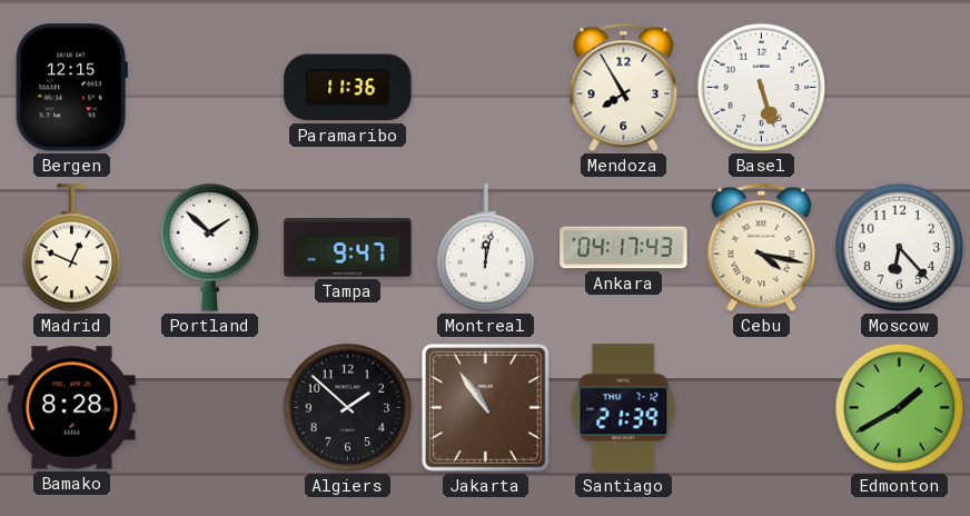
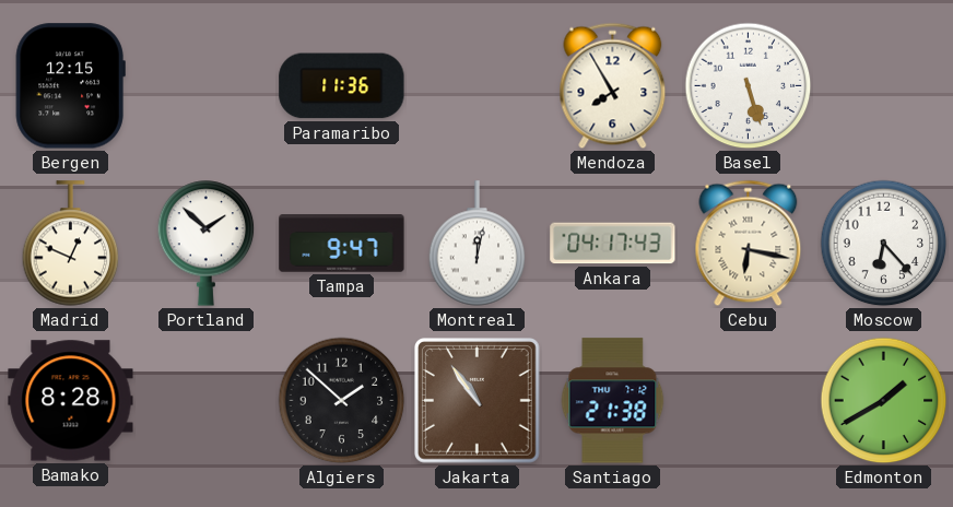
Cebu: 4:17 -> 6:17 (749, 244)
Santiago: 21:39 -> 21:38 (613, 401)
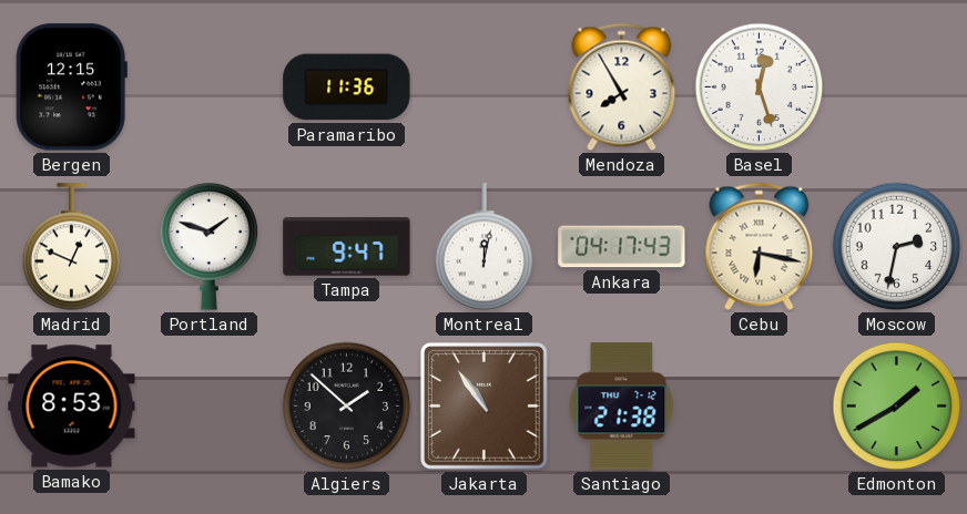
Basel: 5:27 -> 12:27 (760, 88)
Portland: 1:52 -> 1:48 (210, 247)
Moscow: 6:23 -> 2:32 (897, 247)
Bamako: 8:28 -> 8:53 (72, 407)
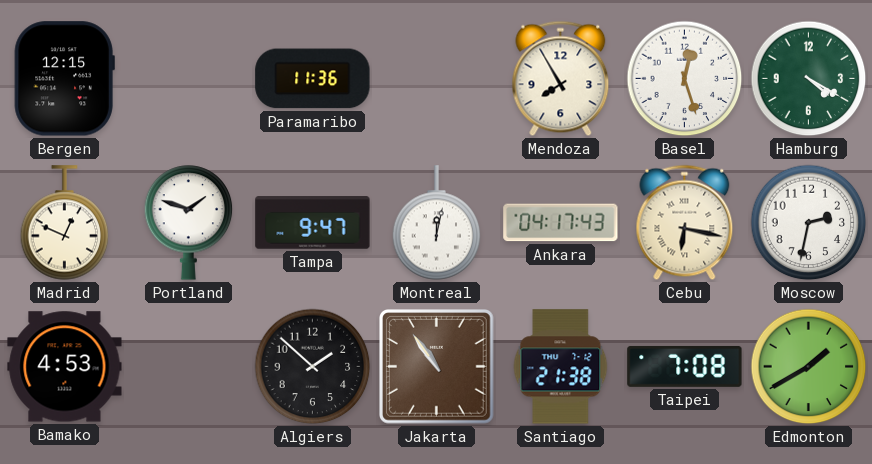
Hamburg: none -> 4:20 (809, 79)
Bamako: 8:53 -> 4:53 (65, 367)
Taipei: none -> 7:08 (685, 366)
